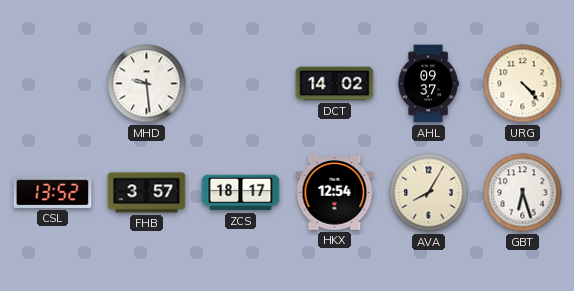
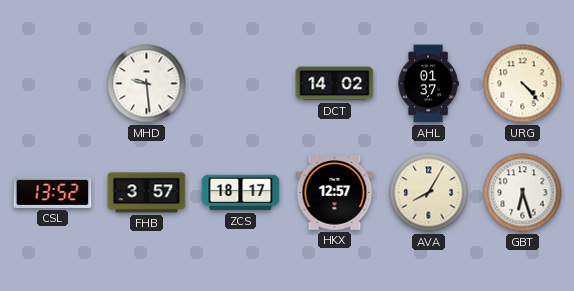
AHL: 09:37 -> 01:37 (428, 84)
HKX: 12:54 -> 12:57 (335, 193)
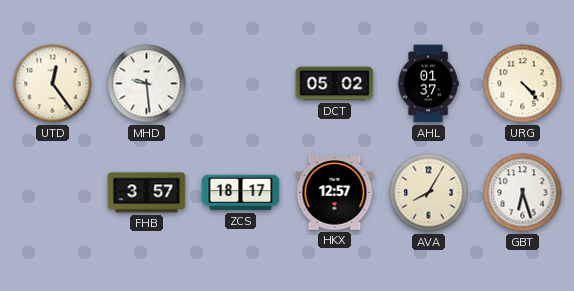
UTD: none -> 12:24 (53, 84)
DCT: 14:02 -> 05:02 (335, 84)
CSL: 13:52 -> none (53, 192)
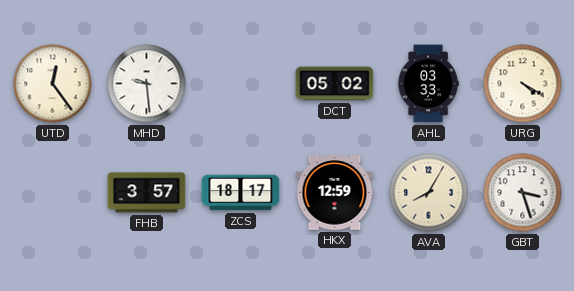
AHL: 01:37 -> 03:33 (428, 84)
URG: 4:23 -> 4:20 (523, 84)
HKX: 12:57 -> 12:59 (335, 193)
GBT: 6:27 -> 3:27 (523, 193)
